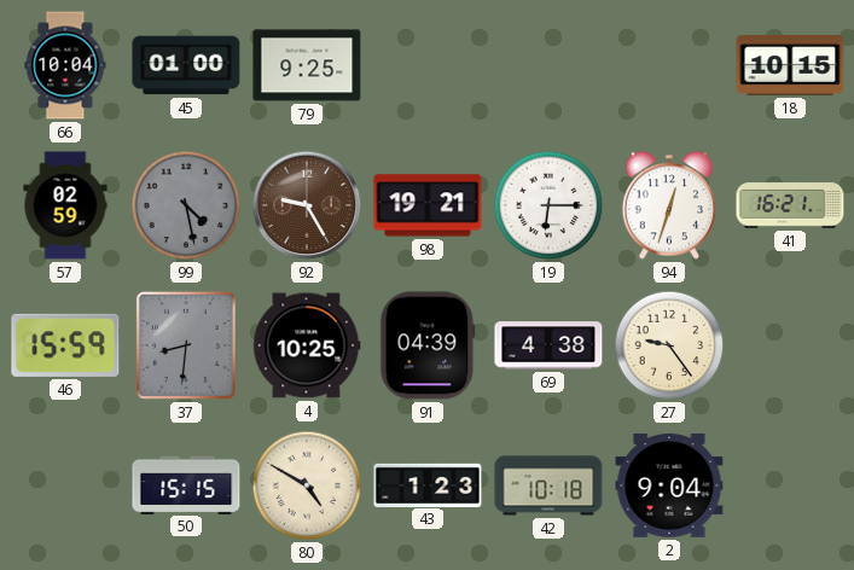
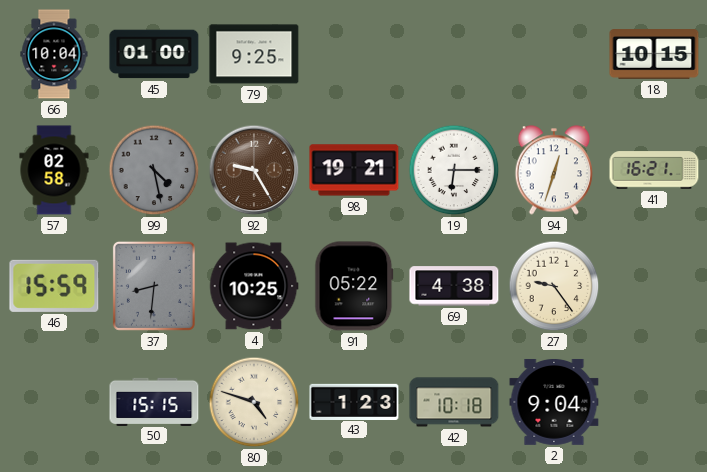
57: 02:59 -> 02:58 (54, 170)
91: 04:39 -> 05:22 (354, 286)
80: 4:50 -> 4:48 (254, 402)
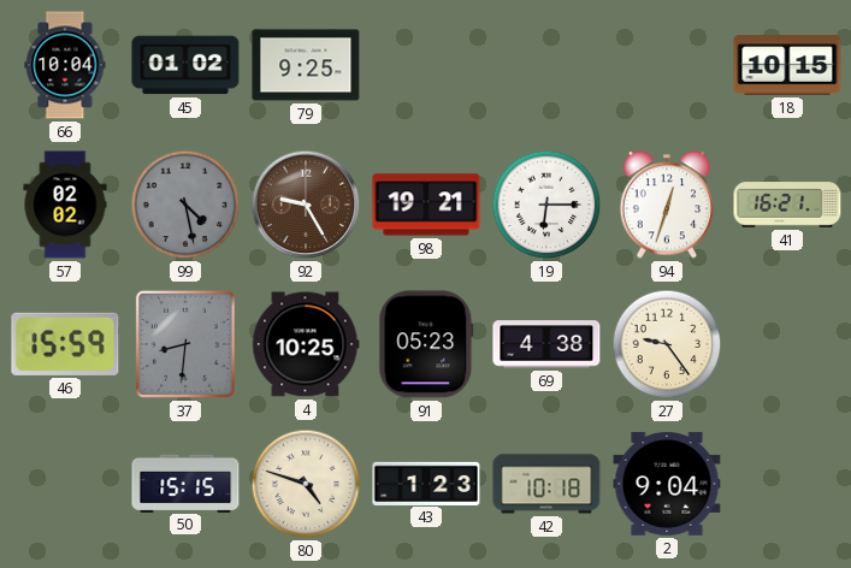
45: 01:00 -> 01:02 (185, 65)
57: 02:58 -> 02:02 (65, 205)
91: 05:22 -> 05:23 (426, 344)
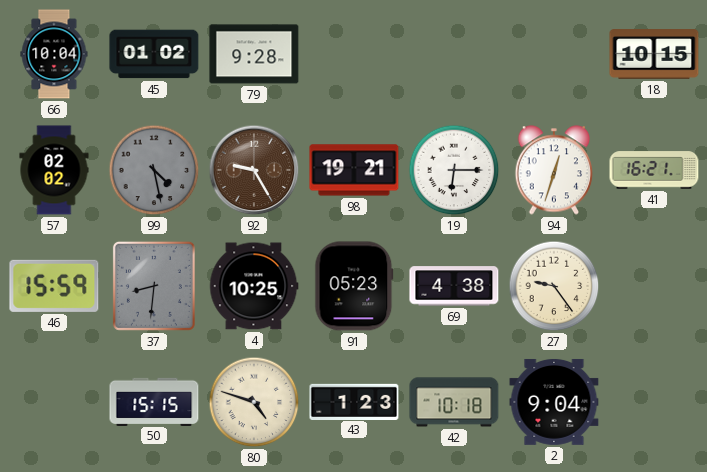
79: 9:25 -> 9:28 (254, 54)
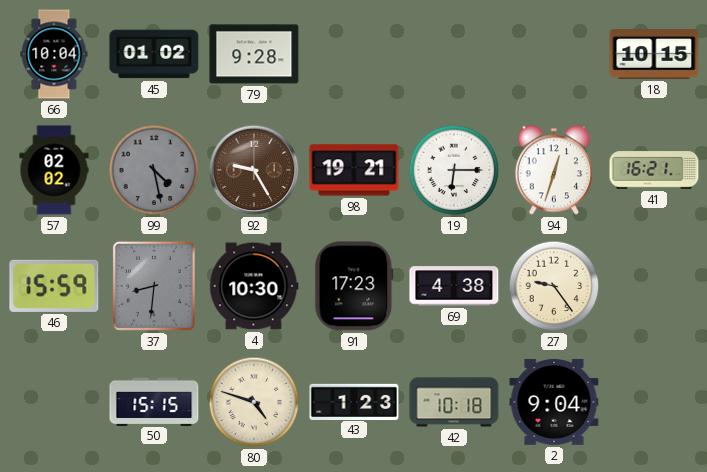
4: 10:25 -> 10:30 (254, 286)
91: 05:23 -> 17:23 (354, 286)
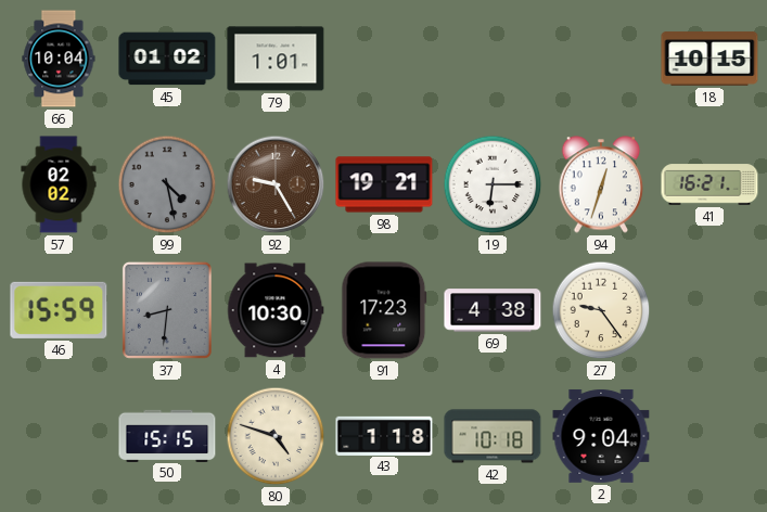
79: 9:28 -> 1:01 (276, 59)
43: 1:23 -> 1:18 (384, 435)
